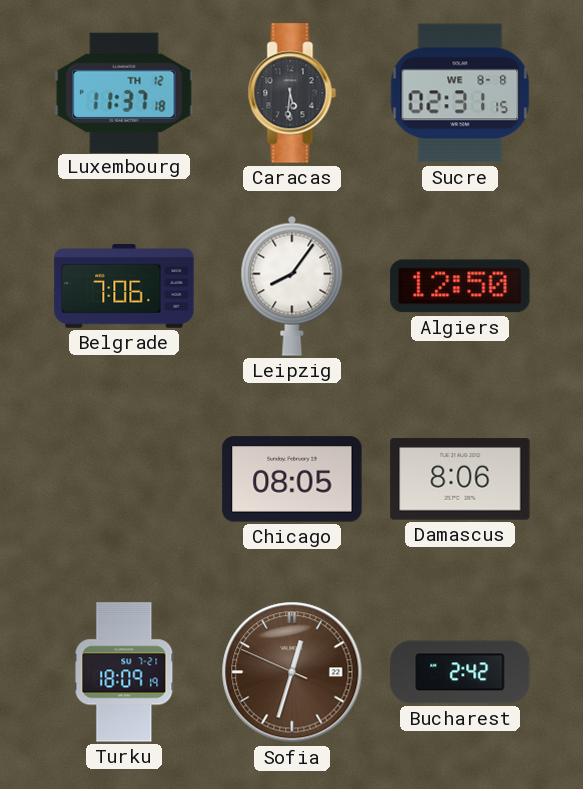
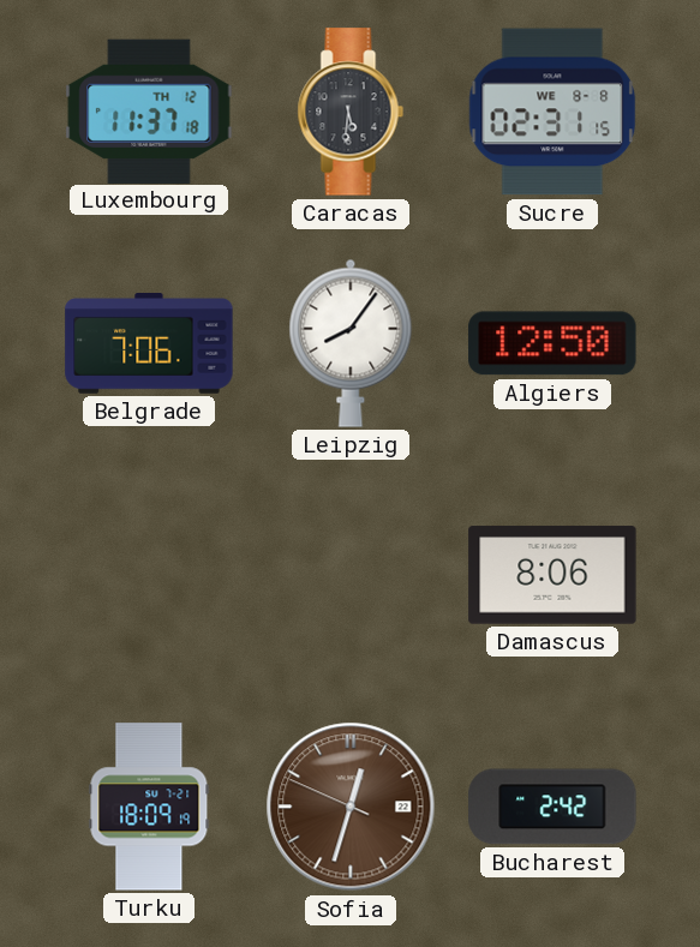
Chicago: 08:05 -> none (292, 479)
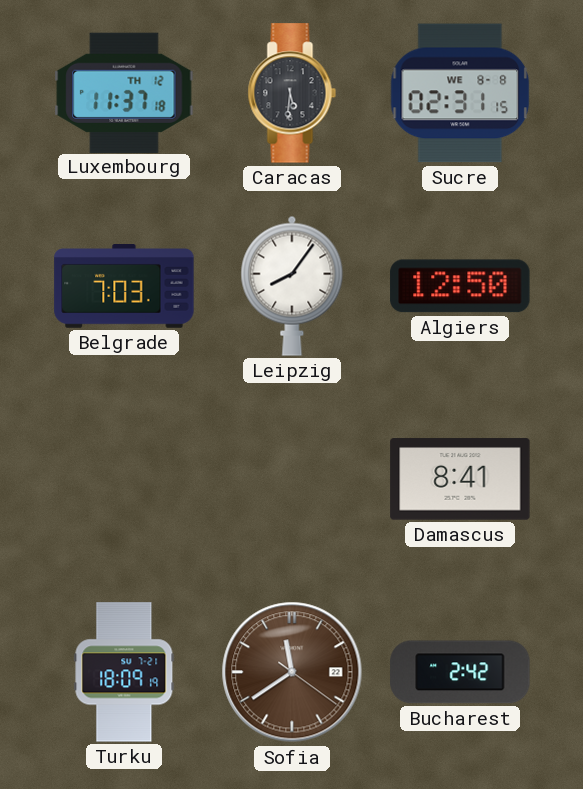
Belgrade: 7:06 -> 7:03 (124, 287)
Damascus: 8:06 -> 8:41 (460, 479)
Sofia: 12:32 -> 11:39 (292, 672)
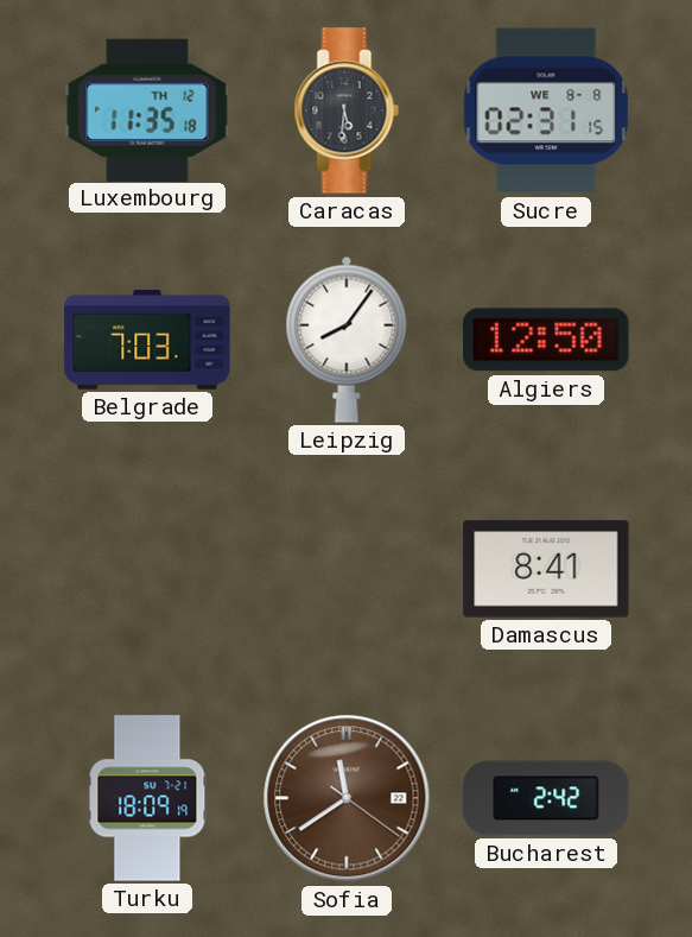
Luxembourg: 11:37 -> 11:35 (147, 109)
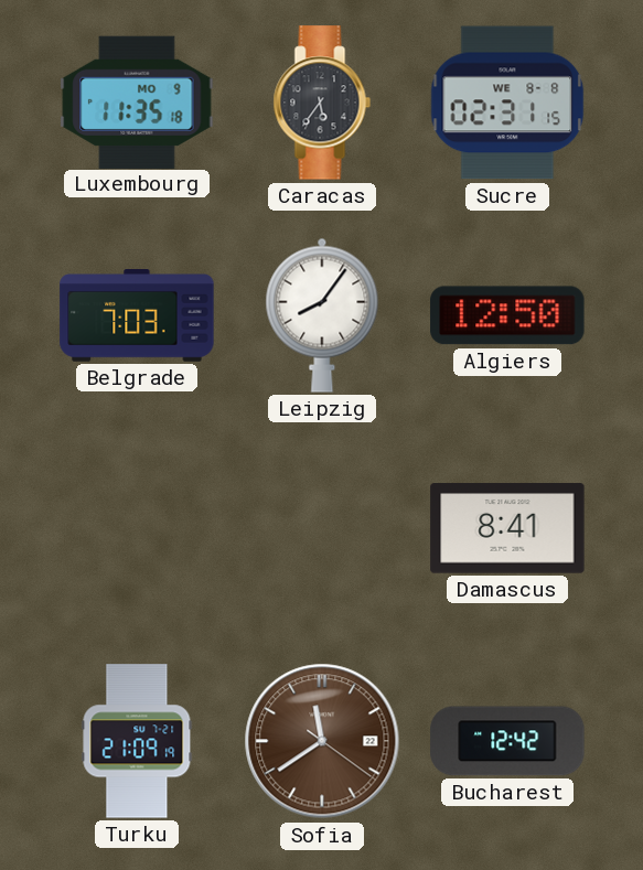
Luxembourg date: TH 12 -> MO 9 (137, 101)
Caracas: 5:31 -> 5:36 (322, 103)
Turku: 18:09 -> 21:09 (137, 741)
Bucharest: 2:42 -> 12:42 (507, 741)
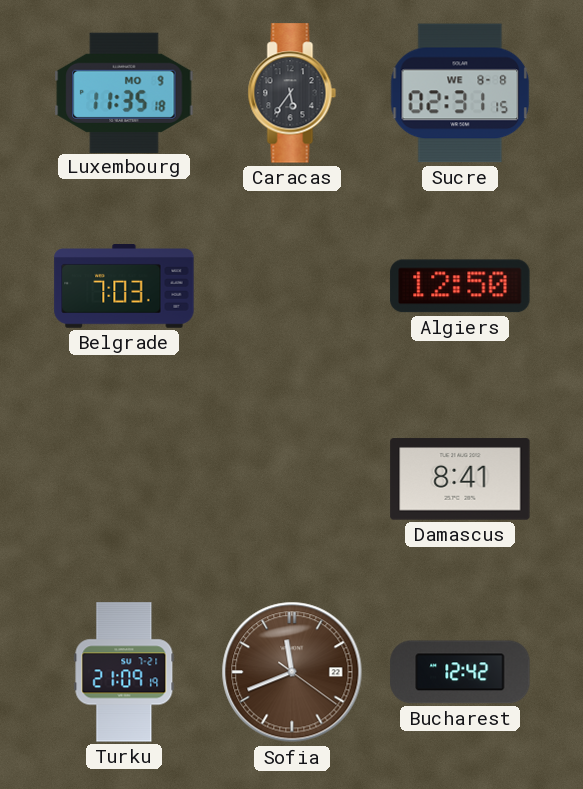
Leipzig: 8:06 -> none (322, 315)
Sofia: 11:39 -> 11:41 (292, 672)
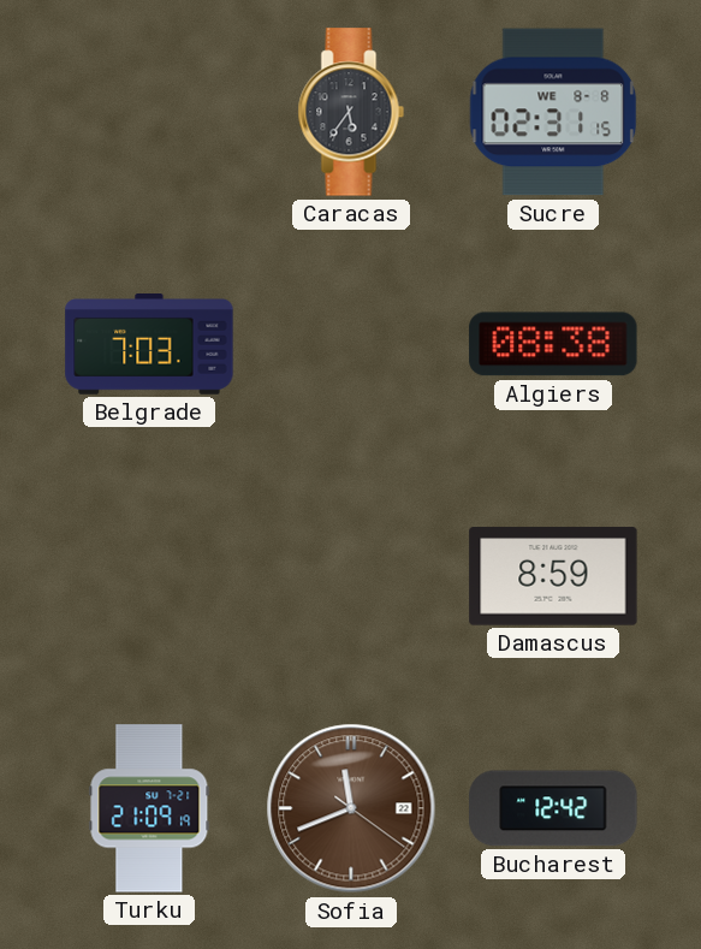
Luxembourg: 11:35 -> none (124, 92)
Algiers: 12:50 -> 08:38 (553, 344)
Damascus: 8:41 -> 8:59 (553, 576)
